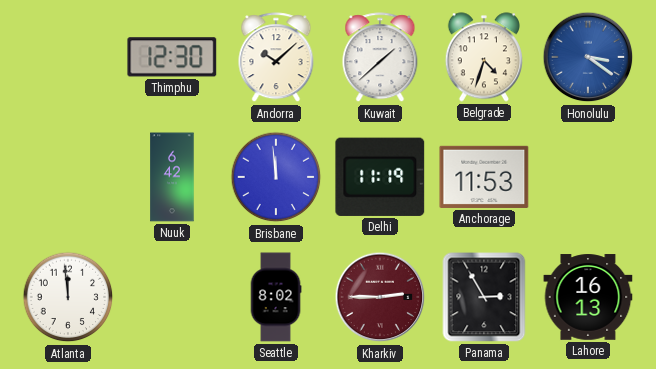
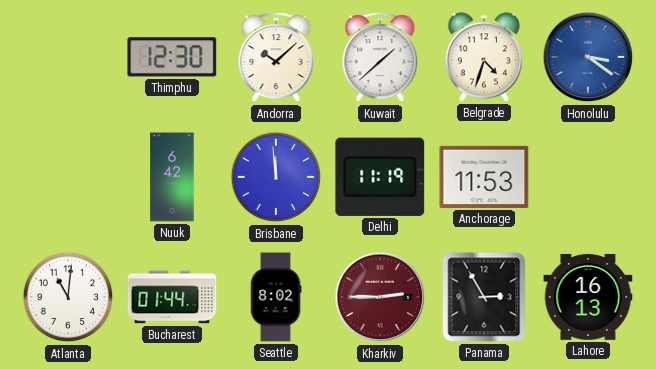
Atlanta: 11:59 -> 11:01 (68, 297)
Bucharest: none -> 01:44 (172, 297)
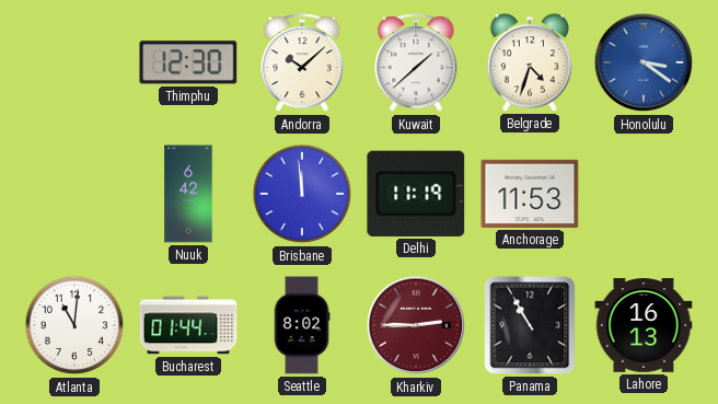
Panama: 2:55 -> 10:55 (530, 325)
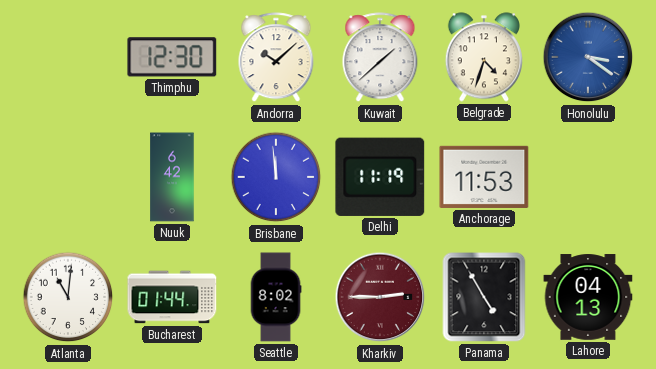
Panama: 10:55 -> 4:55 (484, 297)
Lahore: 16:13 -> 04:13 (588, 297)
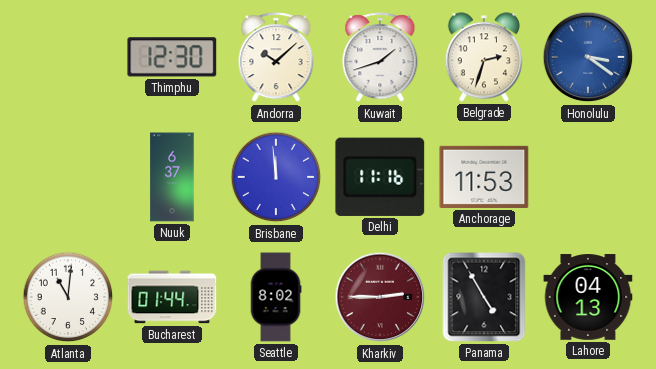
Kuwait: 1:38 -> 1:42 (380, 58)
Belgrade: 4:33 -> 2:33 (484, 57)
Nuuk: 6:42 -> 6:37 (172, 177)
Delhi: 11:19 -> 11:16 (380, 177)
